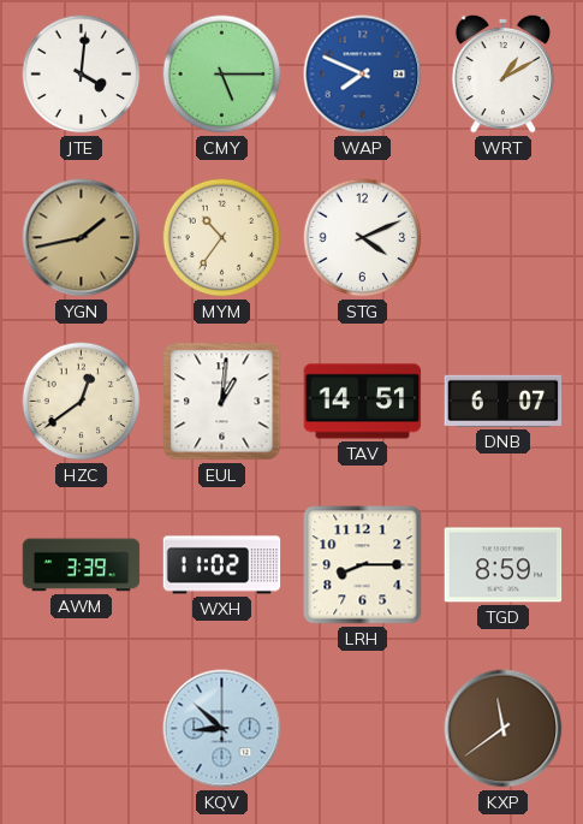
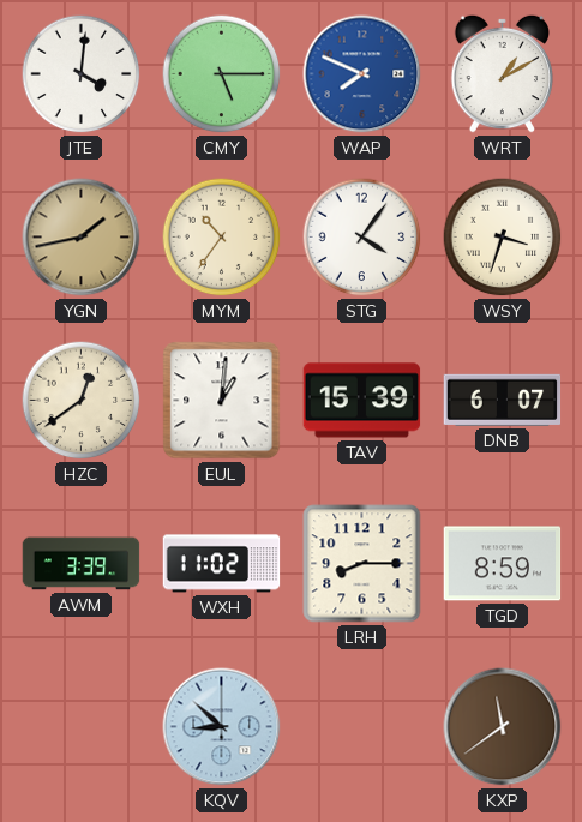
STG: 4:11 -> 4:06 (362, 238)
WSY: none -> 3:33 (503, 238)
TAV: 14:51 -> 15:39 (362, 401)
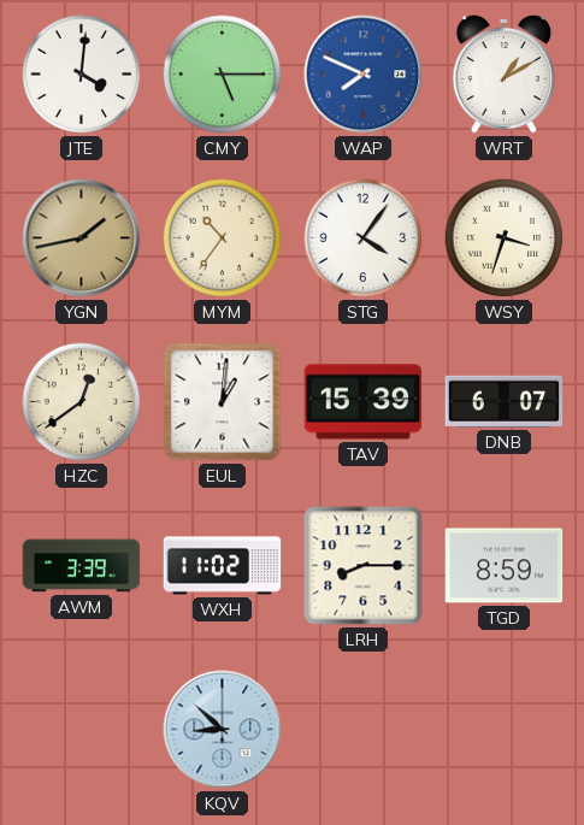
KXP: 11:39 -> none (503, 727)
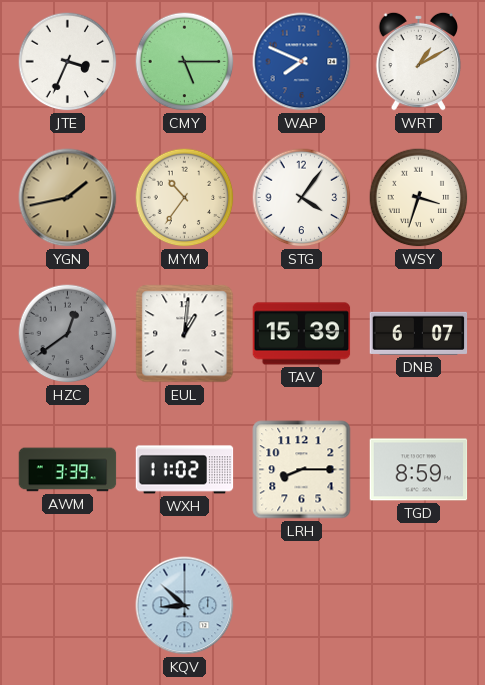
JTE: 4:01 -> 3:34 (68, 62)
HZC dial: cream -> grey (68, 334)
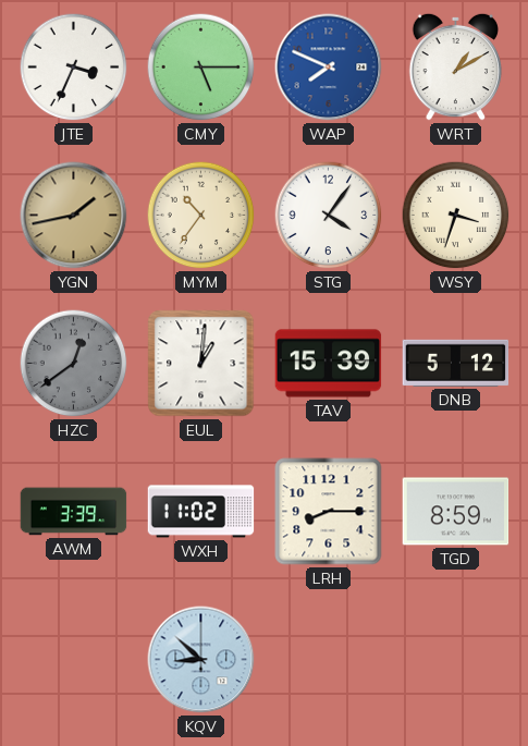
DNB: 6:07 -> 5:12 (456, 363)
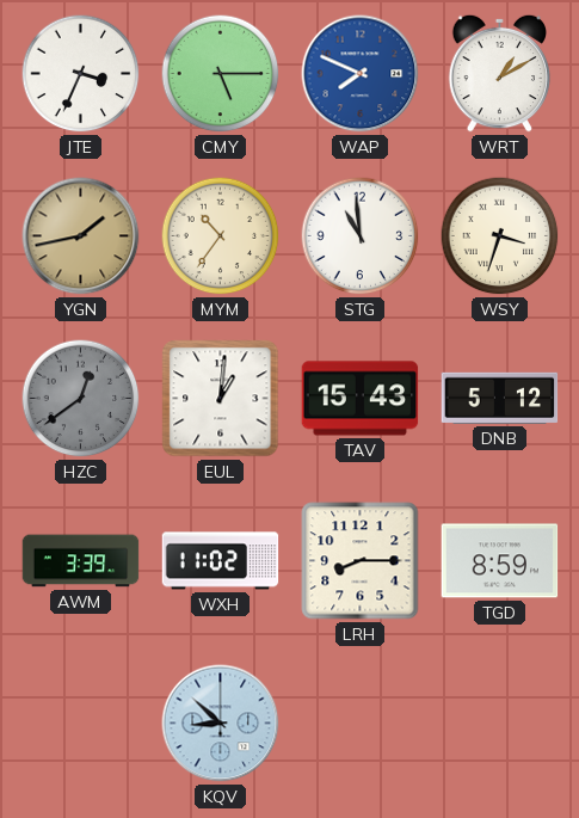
STG: 4:06 -> 10:59 (361, 236)
TAV: 15:39 -> 15:43 (361, 399)
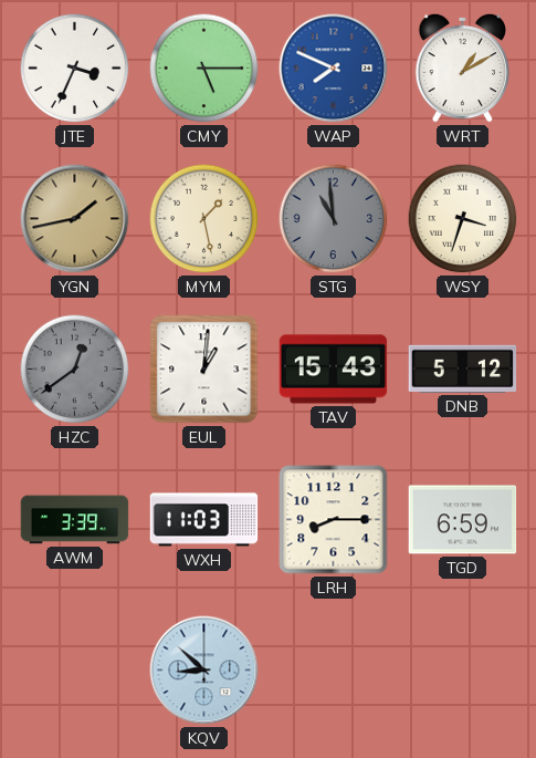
MYM: 10:36 -> 1:28 (204, 219)
STG dial: white -> grey (334, 219)
WXH: 11:02 -> 11:03 (204, 520)
TGD: 8:59 -> 6:59 (463, 520)
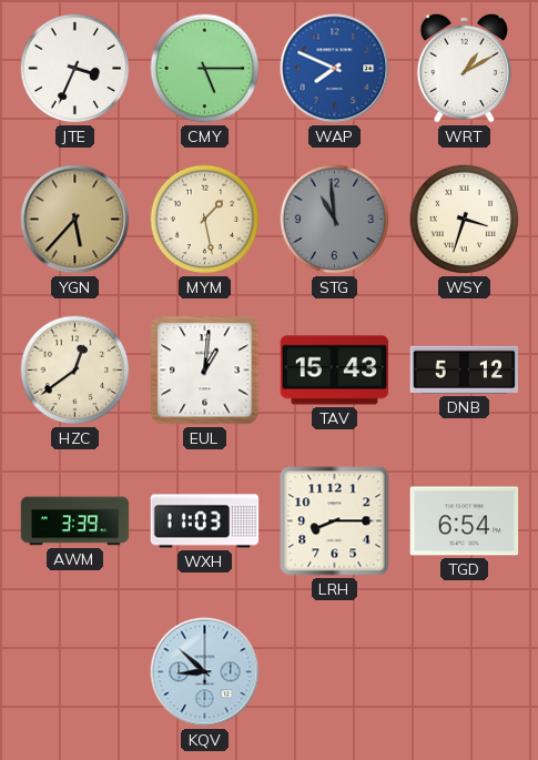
YGN: 1:43 -> 5:37 (75, 220)
HZC dial: grey -> cream (75, 371)
TGD: 6:59 -> 6:54 (465, 521)
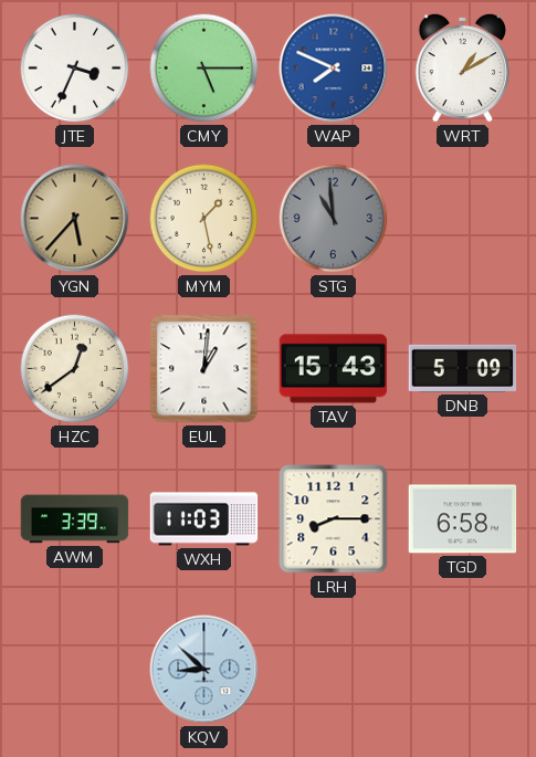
WSY: 3:33 -> none (465, 220)
DNB: 5:12 -> 5:09 (463, 368)
TGD: 6:54 -> 6:58 (463, 519)
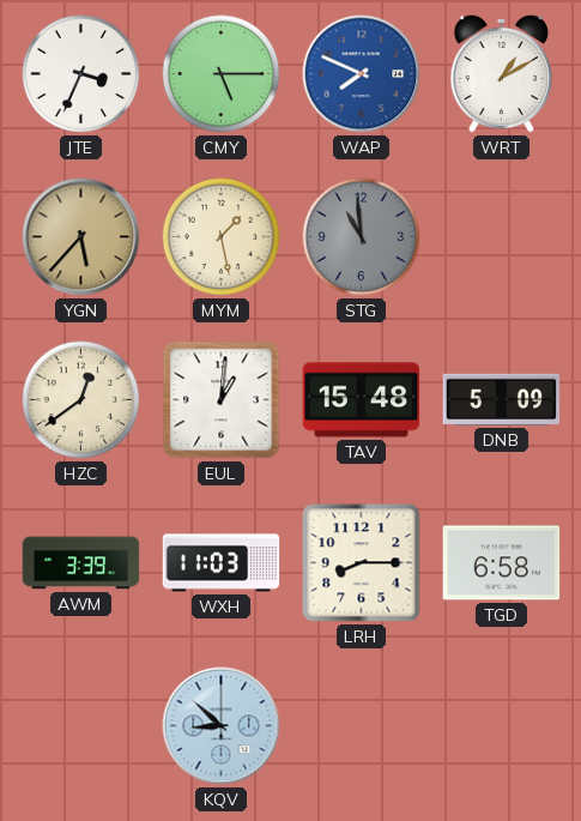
TAV: 15:43 -> 15:48 (362, 400)
